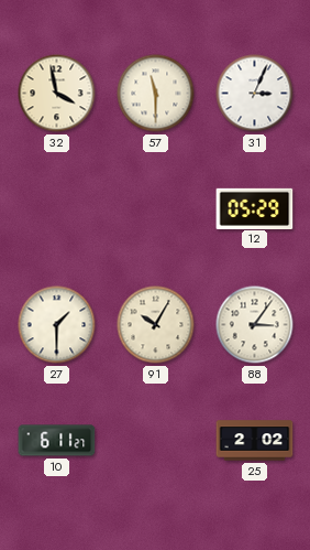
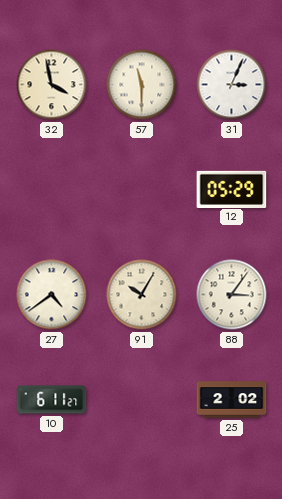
27: 1:30 -> 4:39 (52, 295)
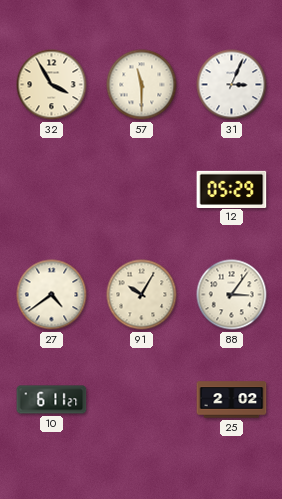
32: 3:58 -> 3:55 (52, 85)
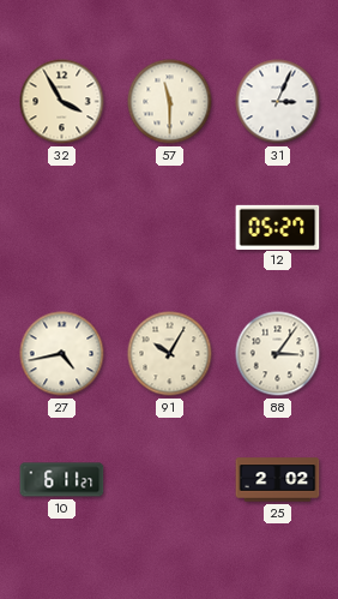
12: 05:29 -> 05:27 (278, 227)
27: 4:39 -> 4:43 (62, 354)
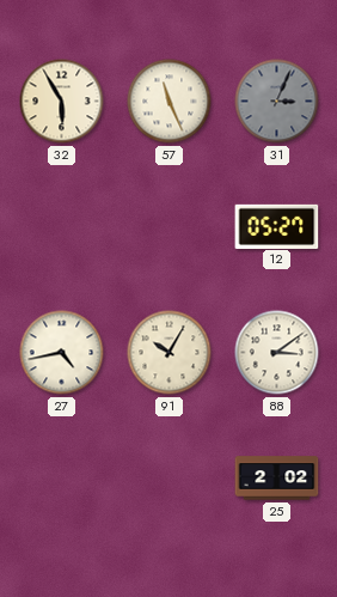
32: 3:55 -> 5:55 (62, 102)
57: 11:30 -> 11:26 (170, 102)
31 dial: white -> grey (277, 102)
88: 3:06 -> 3:09 (277, 353)
10: 6:11 -> none (62, 480)
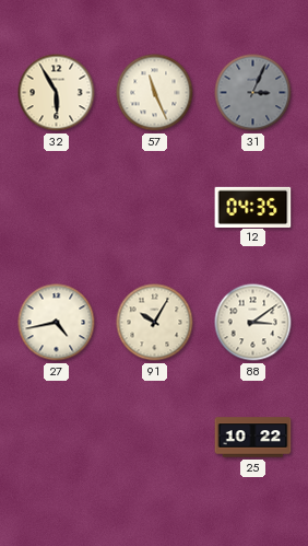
12: 05:27 -> 04:35 (253, 207)
25: 2:02 -> 10:22 (253, 438)
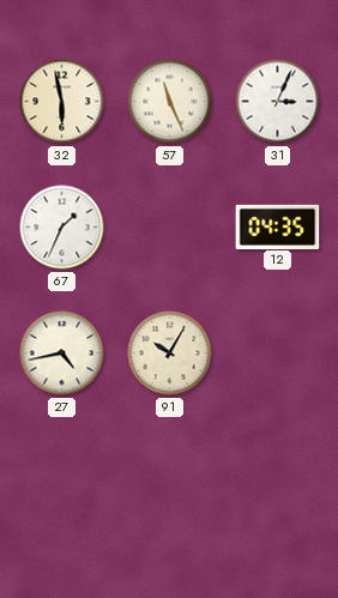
32: 5:55 -> 5:58 (62, 102)
31 dial: grey -> white (278, 102)
67: none -> 1:34 (62, 228)
88: 3:09 -> none (253, 323)
25: 10:22 -> none (253, 438)
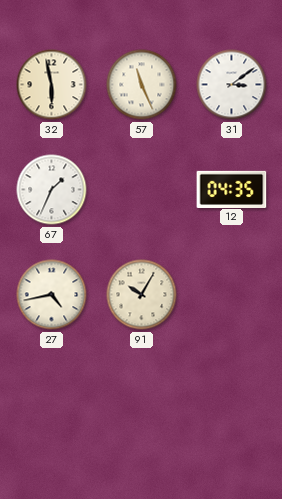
31: 3:04 -> 3:09 (232, 85)
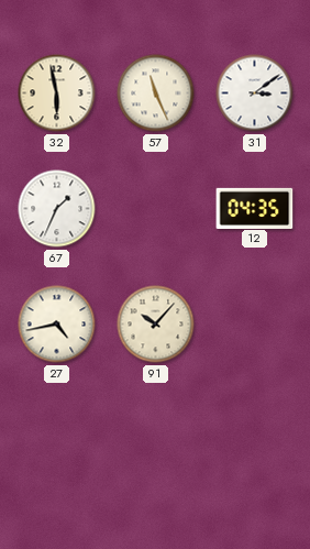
91: 10:05 -> 10:07 (156, 325)
